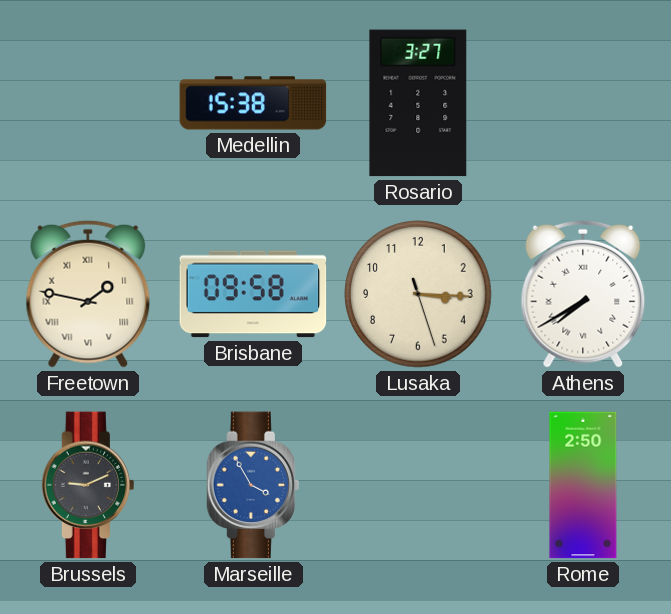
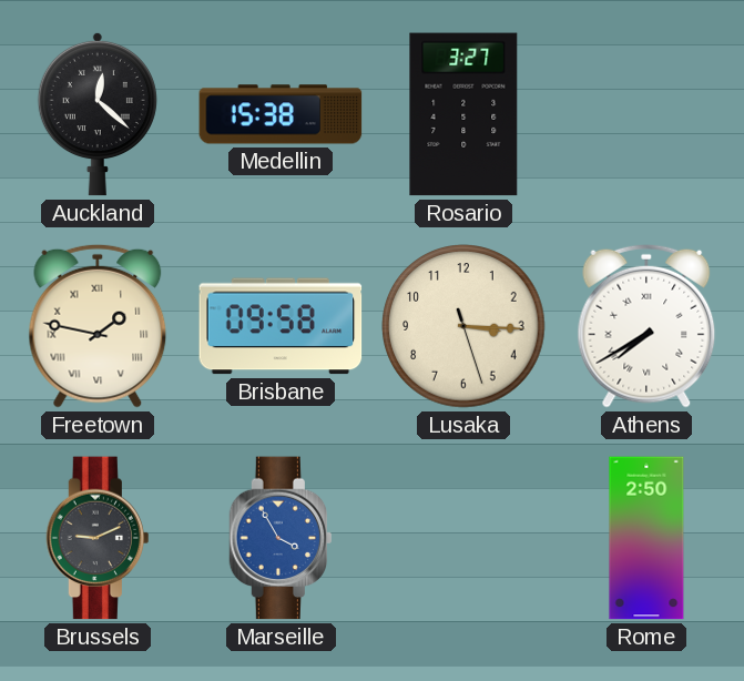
Auckland: none -> 12:22 (98, 114)
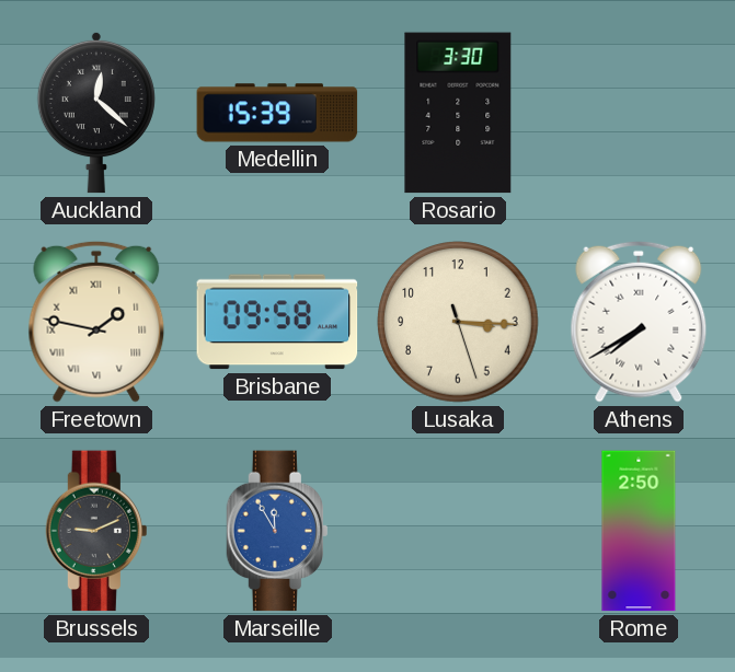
Medellin: 15:38 -> 15:39 (277, 113)
Rosario: 3:27 -> 3:30 (458, 113)
Marseille: 3:55 -> 11:55 (277, 531)
